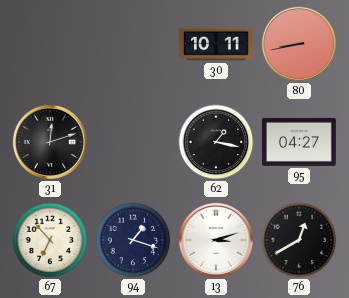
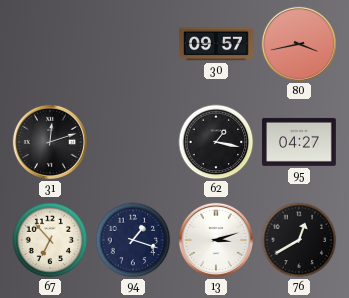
30: 10:11 -> 09:57 (217, 44)
80: 8:43 -> 3:43 (299, 44)
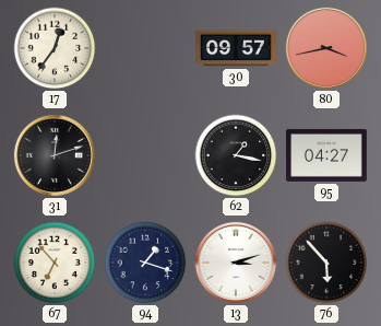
17: none -> 12:36 (55, 48)
76: 12:40 -> 5:53 (326, 263)
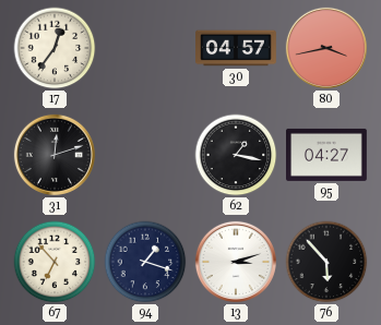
30: 09:57 -> 04:57 (237, 48)
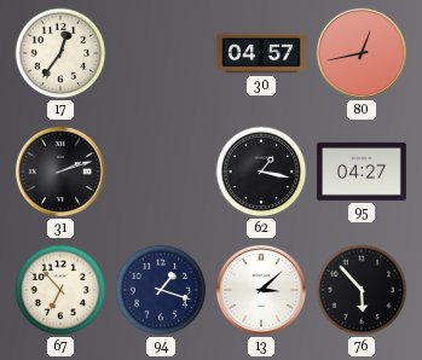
80: 3:43 -> 12:43 (362, 53)
31: 12:12 -> 2:12 (60, 172)
13: 3:12 -> 3:08 (261, 290)
